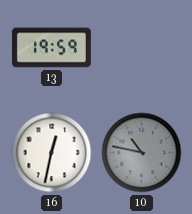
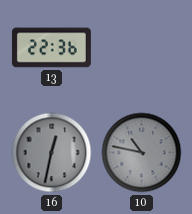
13: 19:59 -> 22:36 (51, 48)
16 dial: white -> grey (52, 153)
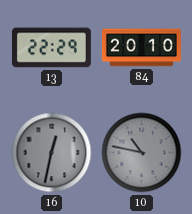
13: 22:36 -> 22:29 (51, 48)
84: none -> 20:10 (141, 48)
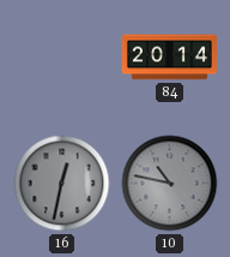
13: 22:29 -> none (51, 48)
84: 20:10 -> 20:14 (169, 58)
